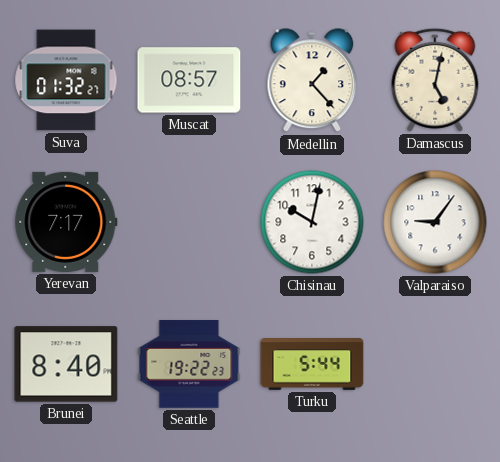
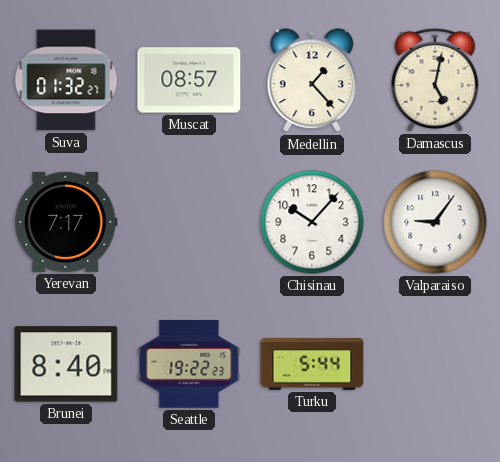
Chisinau: 10:02 -> 10:07 (312, 222)
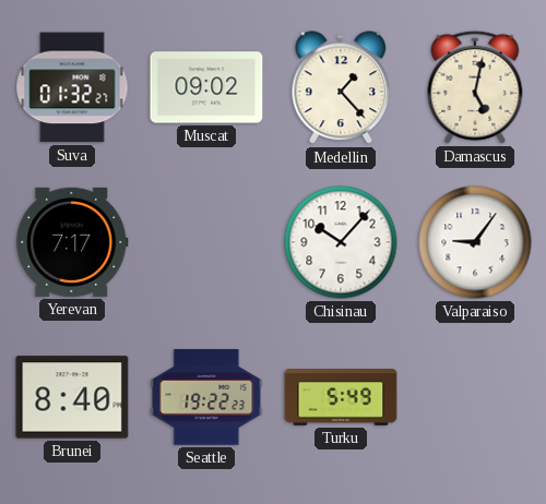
Muscat: 08:57 -> 09:02 (206, 87)
Turku: 5:44 -> 5:49 (341, 398)
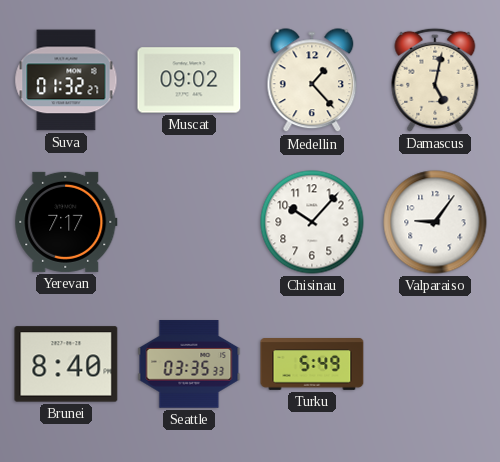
Seattle: 19:22 -> 03:35 (189, 364)
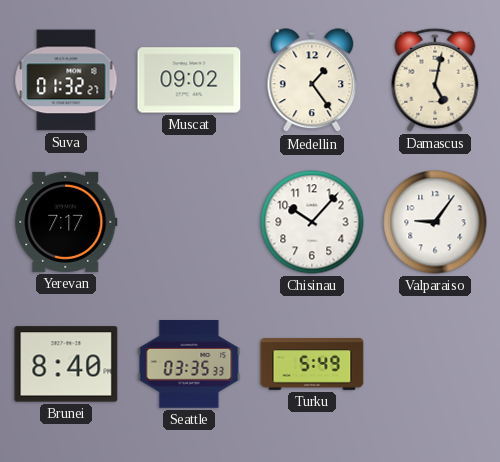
Medellin: 1:23 -> 1:24 (312, 81)
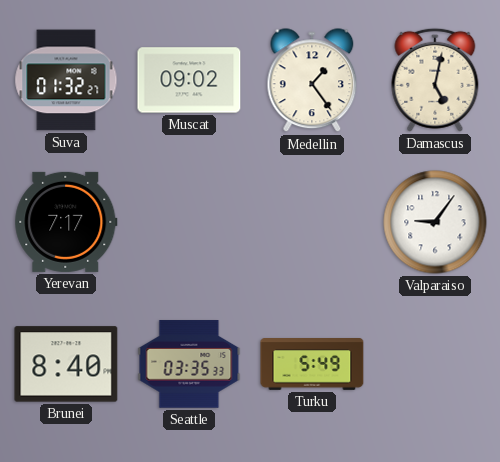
Chisinau: 10:07 -> none (312, 222)
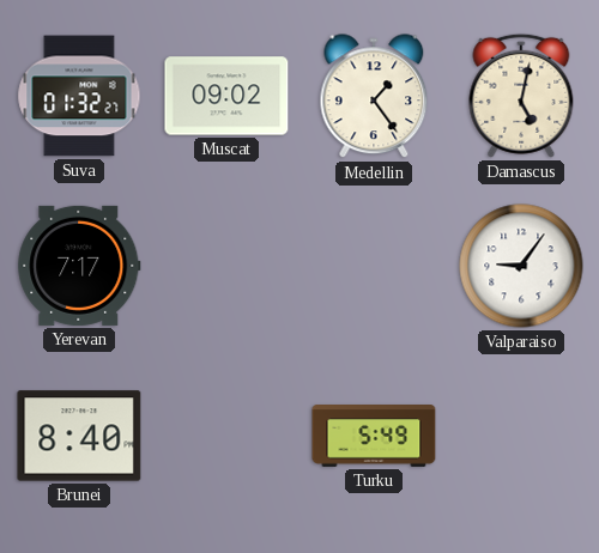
Seattle: 03:35 -> none (189, 364)
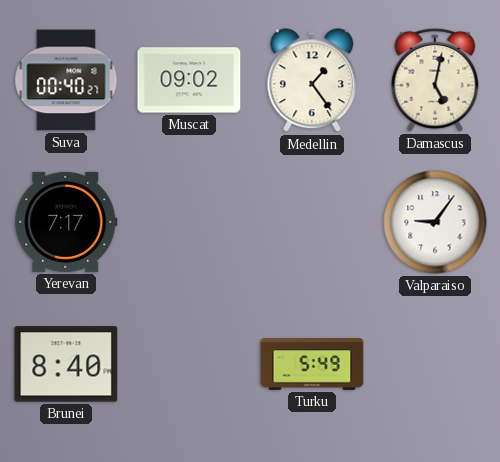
Suva: 01:32 -> 00:40 (66, 80)
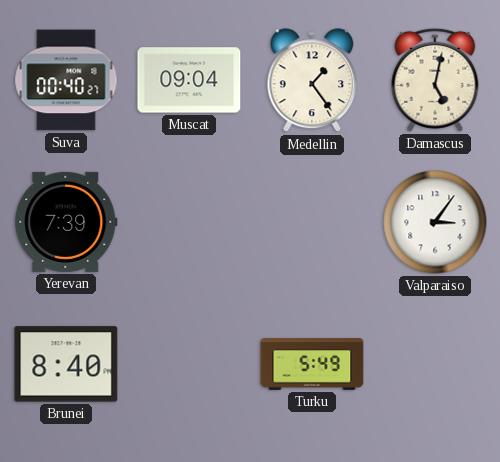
Muscat: 09:02 -> 09:04 (189, 80)
Yerevan: 7:17 -> 7:39 (66, 222)
Valparaiso: 9:06 -> 3:06 (435, 222)
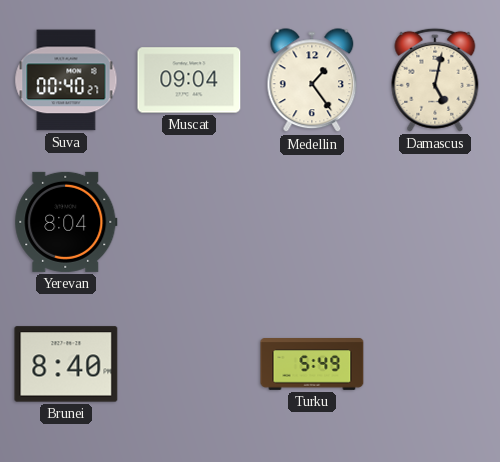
Yerevan: 7:39 -> 8:04 (66, 222)
Valparaiso: 3:06 -> none (435, 222)
